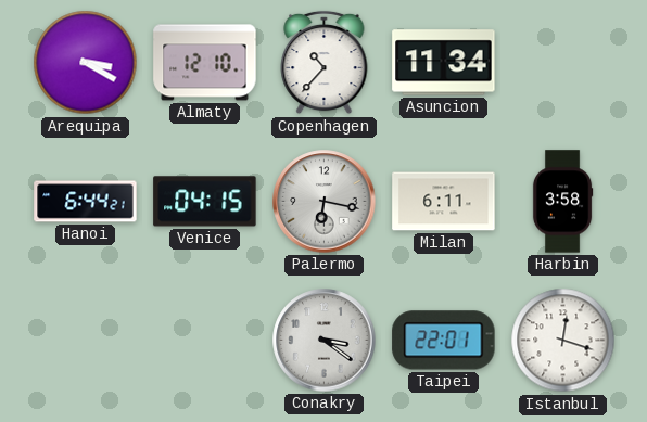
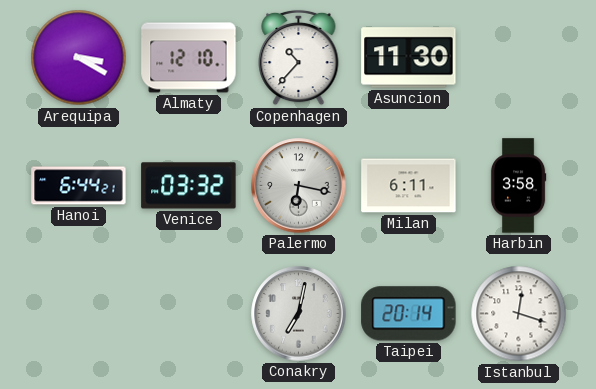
Asuncion: 11:34 -> 11:30 (409, 58)
Venice: 04:15 -> 03:32 (189, 186)
Conakry: 3:21 -> 7:02 (299, 314)
Taipei: 22:01 -> 20:14 (409, 314)
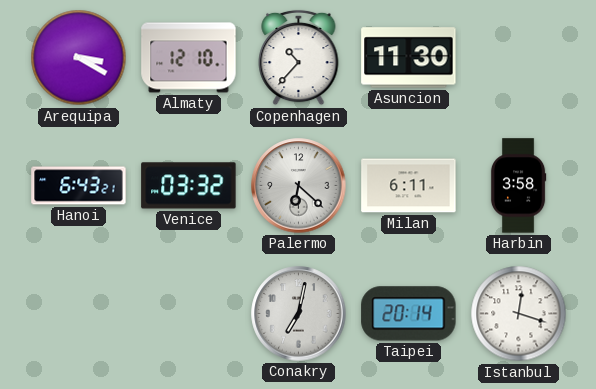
Hanoi: 6:44 -> 6:43 (79, 186)
Palermo: 6:17 -> 6:22 (299, 186)
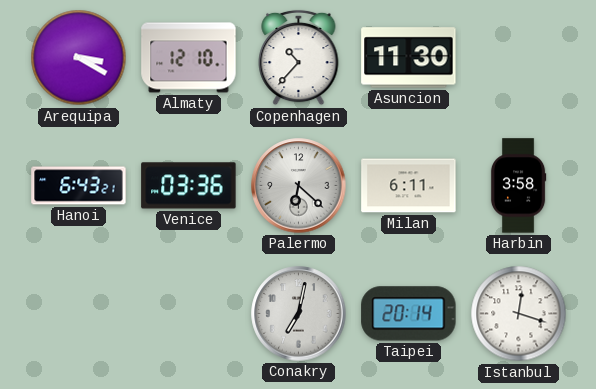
Venice: 03:32 -> 03:36 (189, 186)
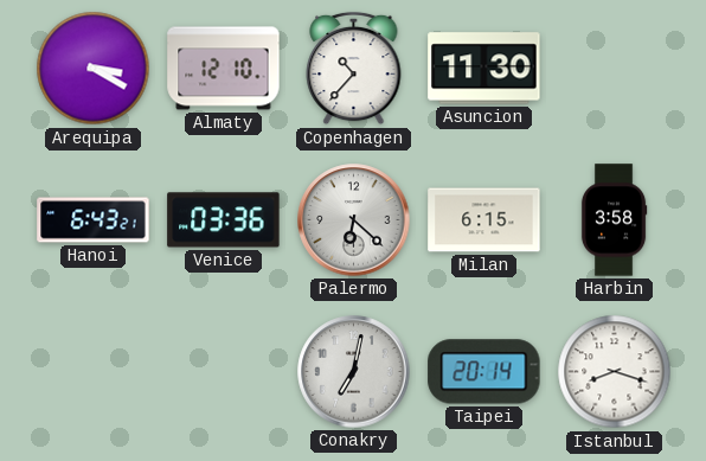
Milan: 6:11 -> 6:15 (484, 220)
Istanbul: 12:18 -> 8:18 (615, 372)
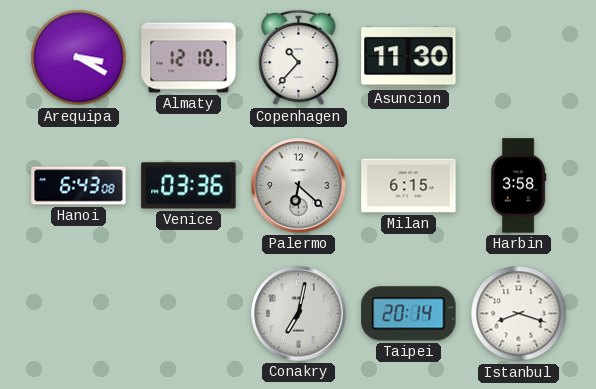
Hanoi: 6:43:21 -> 6:43:08 (79, 186)
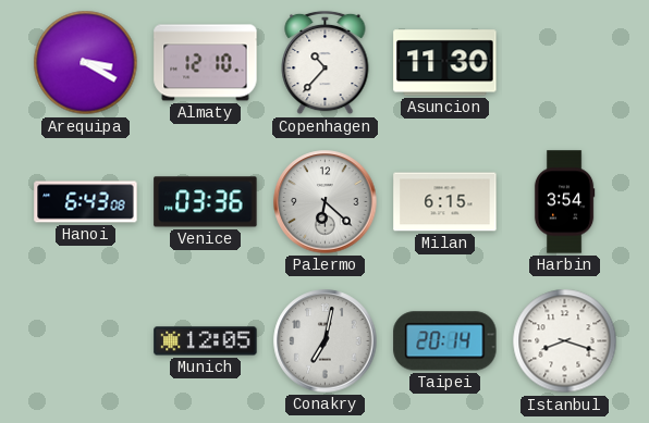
Harbin: 3:58 -> 3:54 (564, 202)
Munich: none -> 12:05 (206, 341)
